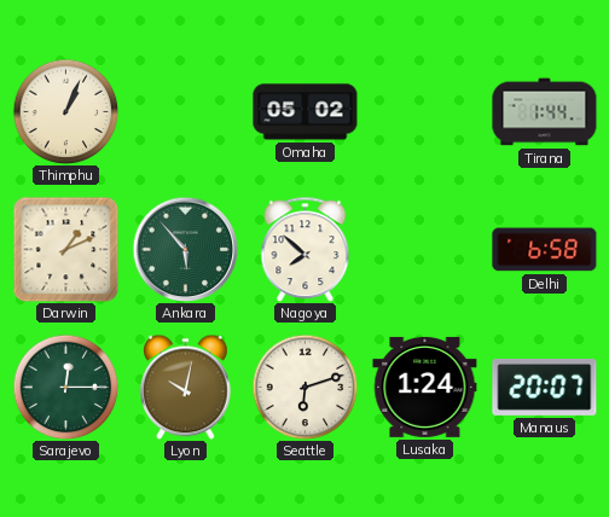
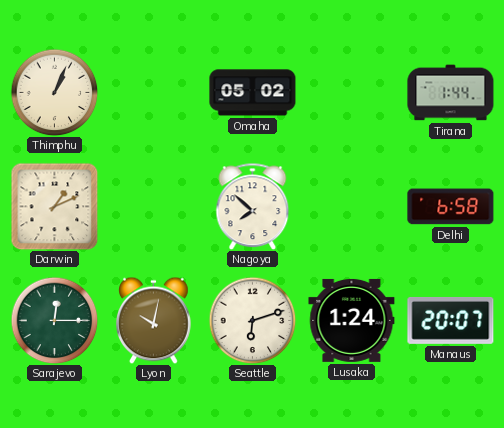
Ankara: 5:53 -> none (185, 249)
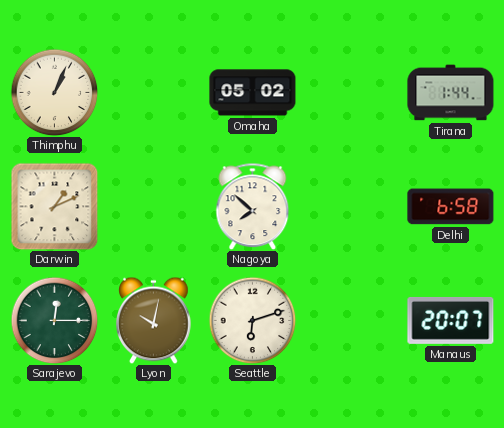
Lusaka: 1:24 -> none (352, 320)
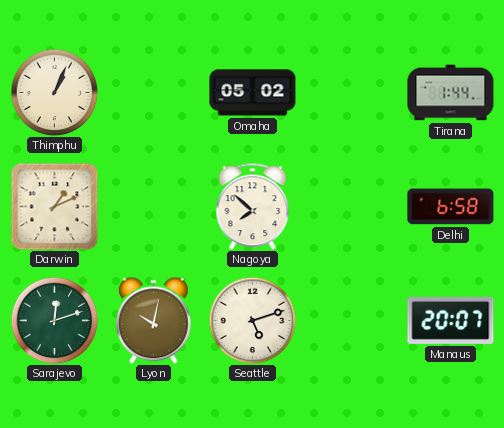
Sarajevo: 12:15 -> 12:12 (54, 320)
Seattle: 6:12 -> 5:12 (252, 320)
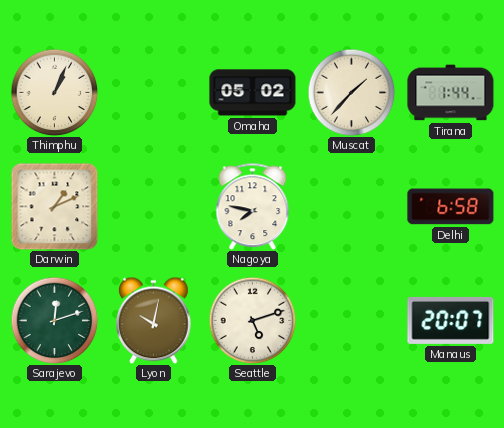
Muscat: none -> 1:37 (351, 92)
Nagoya: 7:52 -> 7:47 (253, 206)
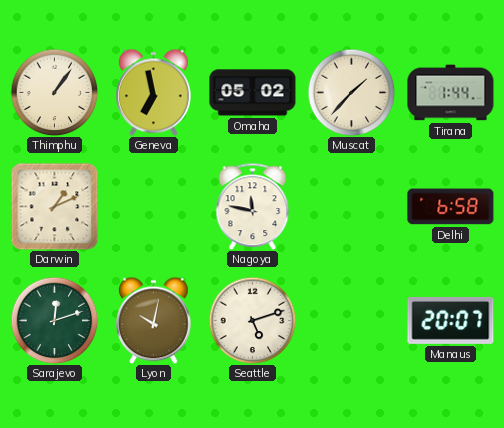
Thimphu: 1:04 -> 1:06 (54, 92)
Geneva: none -> 6:58 (154, 92)
Nagoya: 7:47 -> 11:47 (253, 206)
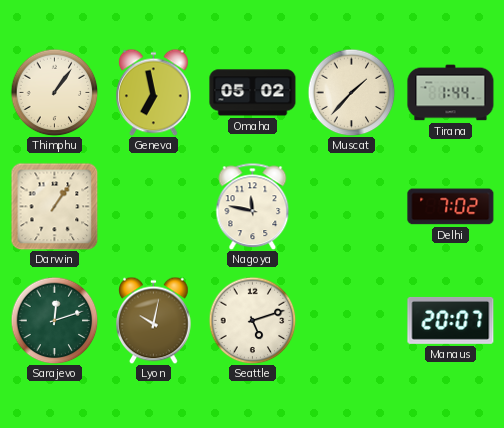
Darwin: 1:11 -> 1:06 (54, 206)
Delhi: 6:58 -> 7:02 (451, 207)
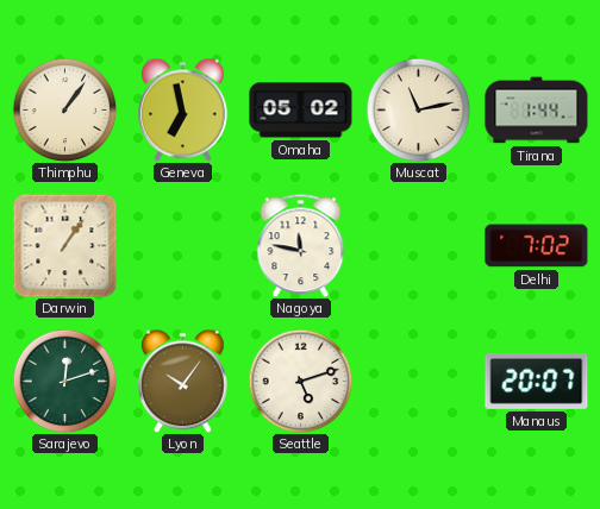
Muscat: 1:37 -> 11:13 (418, 109)
Lyon: 10:02 -> 10:06 (183, 381)
